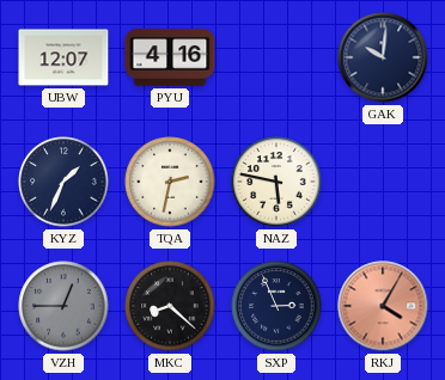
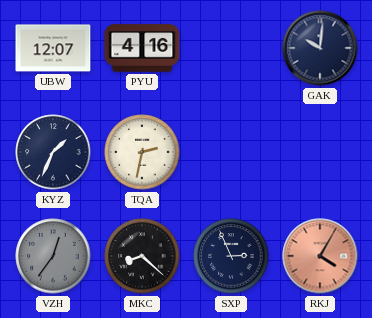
NAZ: 5:47 -> none (276, 182)
VZH: 12:45 -> 12:36 (53, 256)
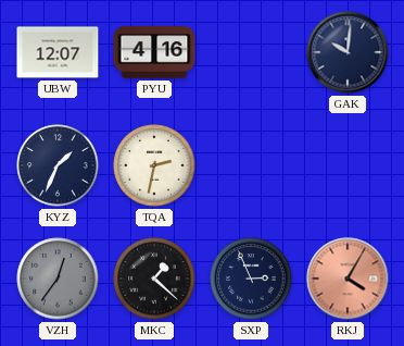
MKC: 8:22 -> 1:22 (154, 279)
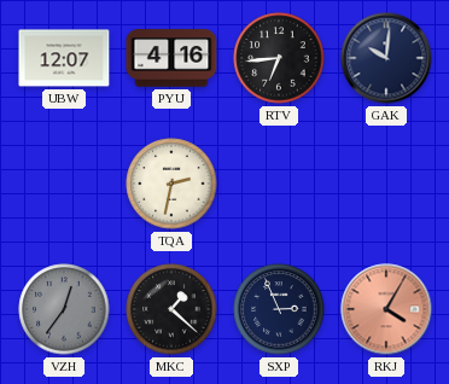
RTV: none -> 6:44 (279, 58)
KYZ: 1:34 -> none (58, 165)
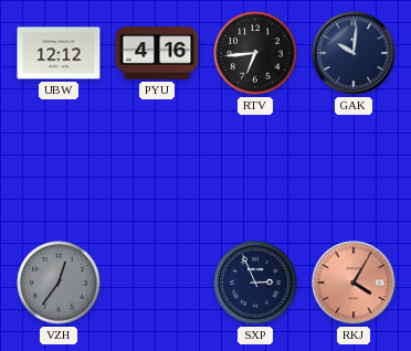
UBW: 12:07 -> 12:12 (59, 53)
TQA: 2:32 -> none (171, 184)
MKC: 1:22 -> none (171, 309)
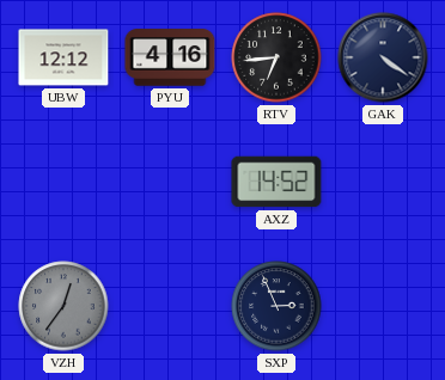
GAK: 10:01 -> 4:21 (383, 57)
AXZ: none -> 14:52 (276, 182)
RKJ: 4:05 -> none (354, 283)
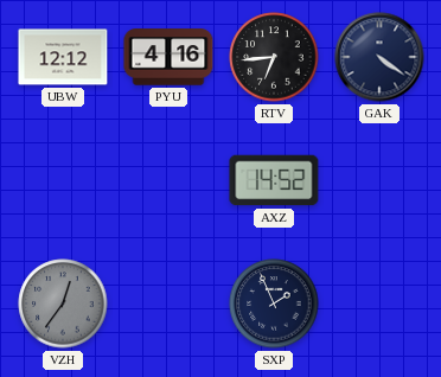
SXP: 2:56 -> 1:56 (274, 303)
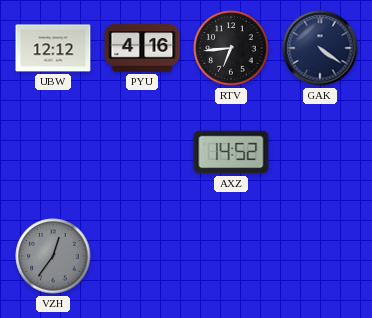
SXP: 1:56 -> none (274, 303)
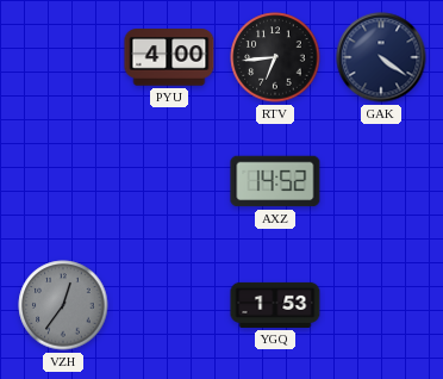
UBW: 12:12 -> none (53, 48)
PYU: 4:16 -> 4:00 (169, 57)
YGQ: none -> 1:53 (275, 305)
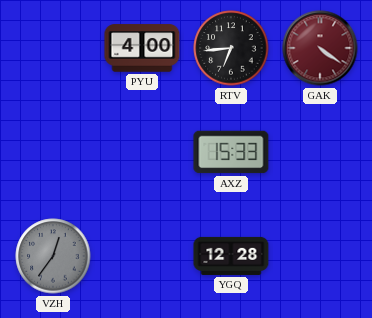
GAK dial: navy -> burgundy (320, 48)
AXZ: 14:52 -> 15:33 (231, 152)
YGQ: 1:53 -> 12:28 (231, 256)
